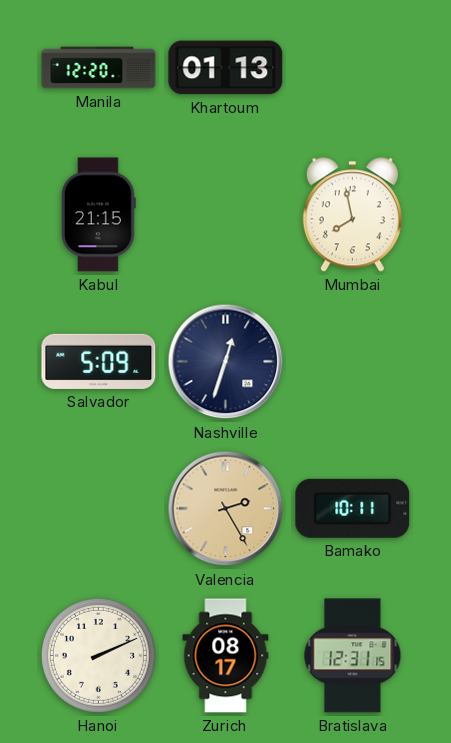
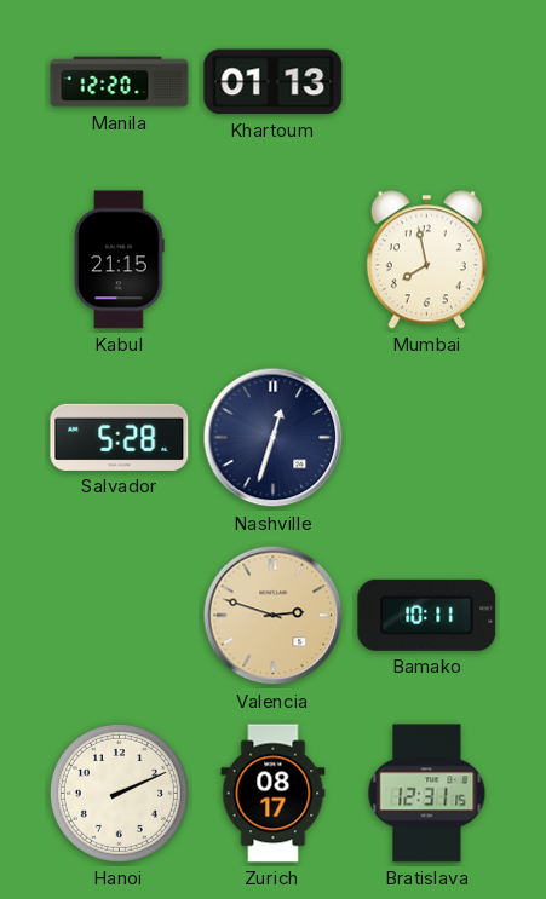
Salvador: 5:09 -> 5:28 (120, 437)
Valencia: 2:25 -> 2:48 (274, 616)
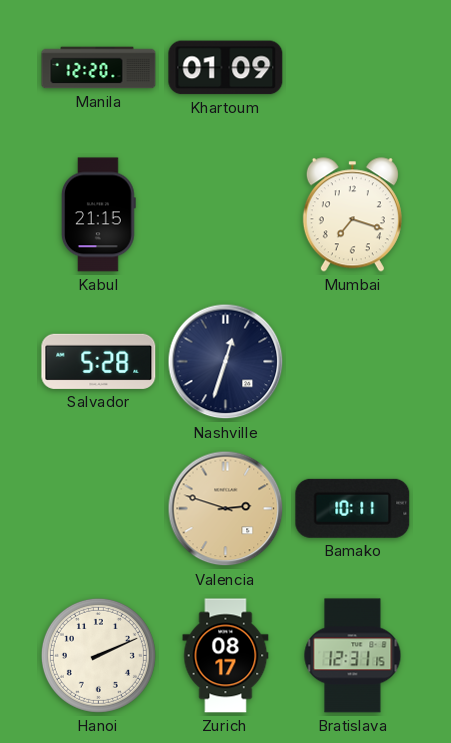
Khartoum: 01:13 -> 01:09 (226, 68)
Mumbai: 7:58 -> 7:18 (352, 215)
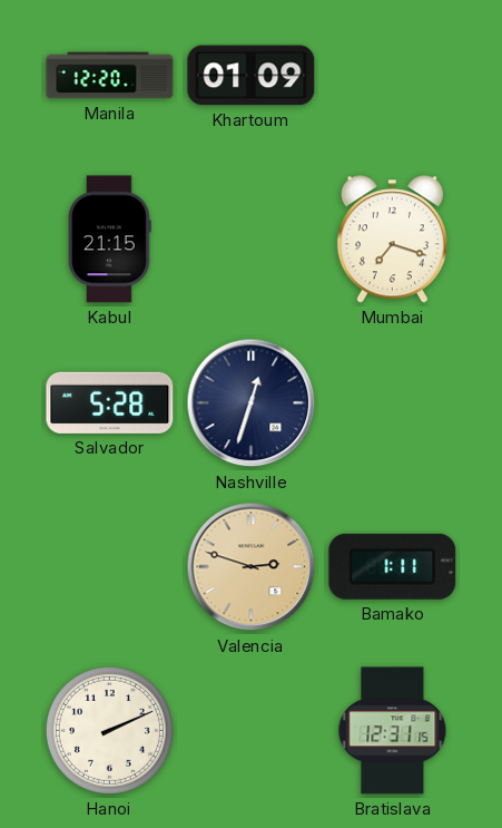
Bamako: 10:11 -> 1:11 (393, 566)
Zurich: 08:17 -> none (226, 656)
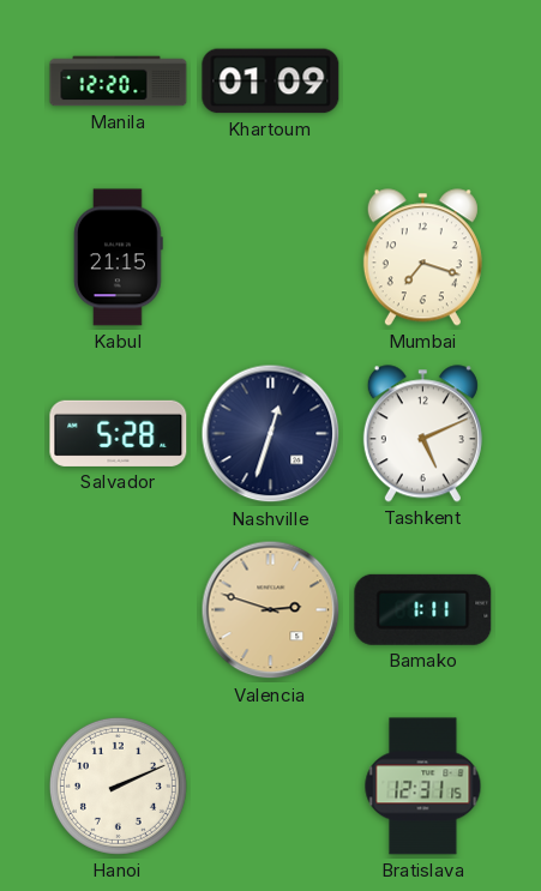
Tashkent: none -> 5:11 (422, 434)
